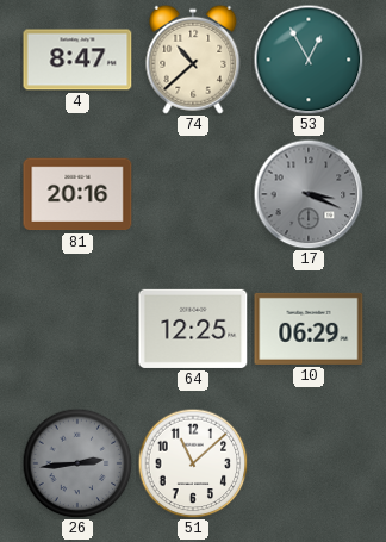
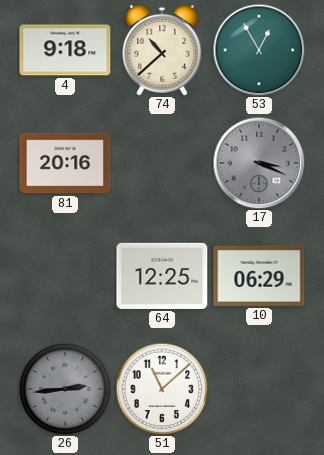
4: 8:47 -> 9:18 (65, 50)
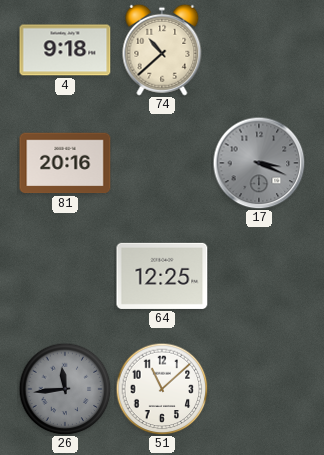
53: 12:55 -> none (259, 50)
10: 06:29 -> none (259, 276)
26: 2:44 -> 11:44 (65, 389)
